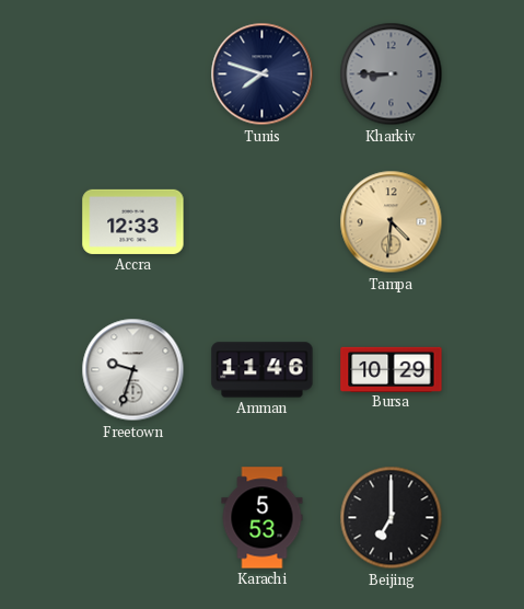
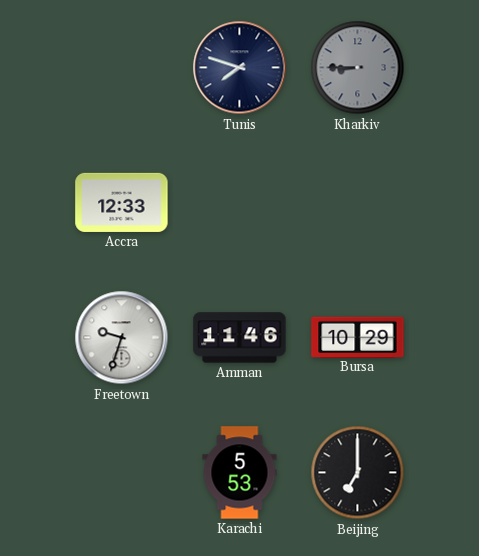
Tampa: 4:31 -> none (392, 222)
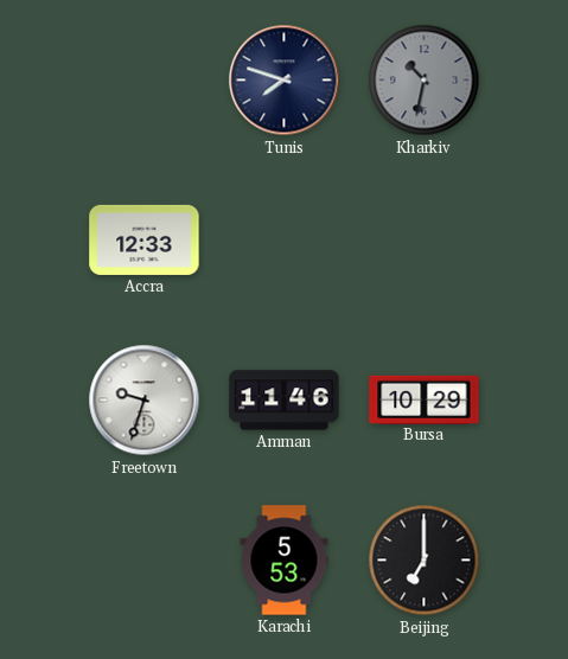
Kharkiv: 8:45 -> 10:32 (425, 81)
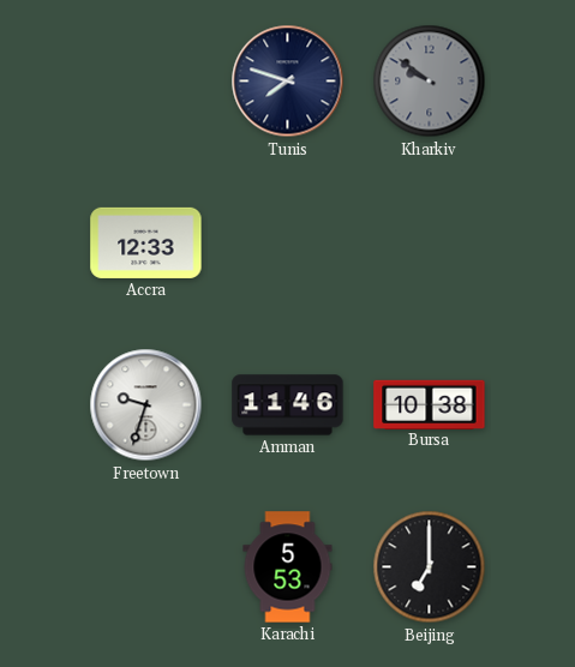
Kharkiv: 10:32 -> 9:51 (430, 82)
Bursa: 10:29 -> 10:38 (430, 404)
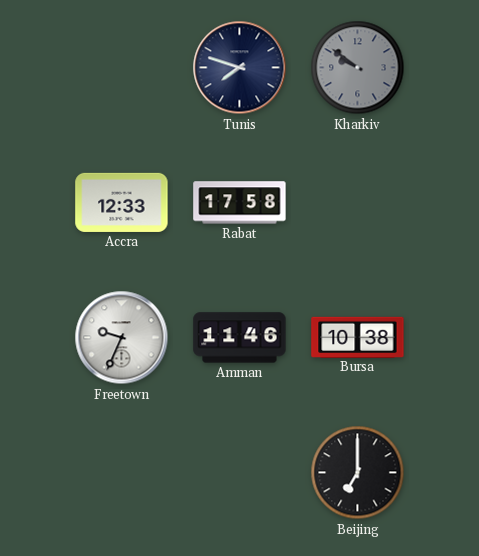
Rabat: none -> 17:58 (240, 203)
Freetown: 9:33 -> 9:34 (122, 338)
Karachi: 5:53 -> none (288, 567)
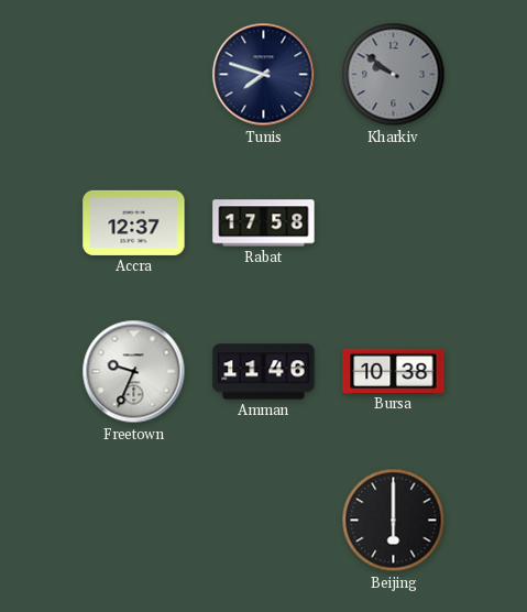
Accra: 12:33 -> 12:37 (134, 222)
Beijing: 7:00 -> 6:00 (394, 521)
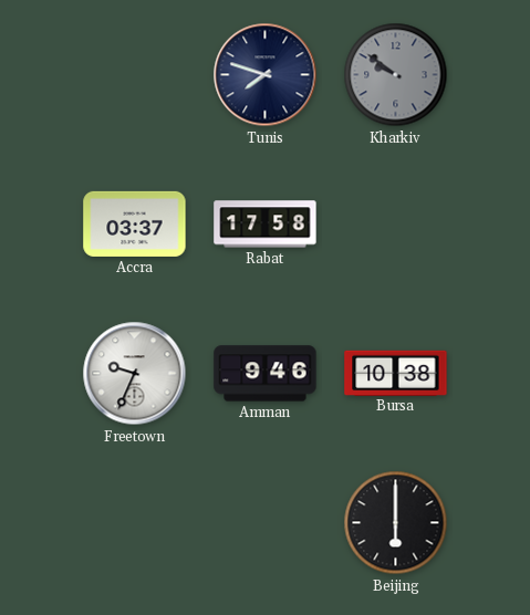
Accra: 12:37 -> 03:37 (135, 223)
Amman: 11:46 -> 9:46 (266, 374)
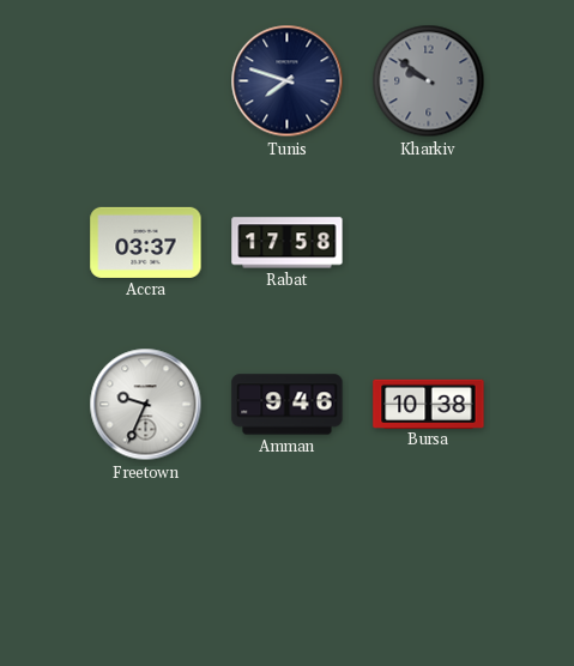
Beijing: 6:00 -> none (396, 523)
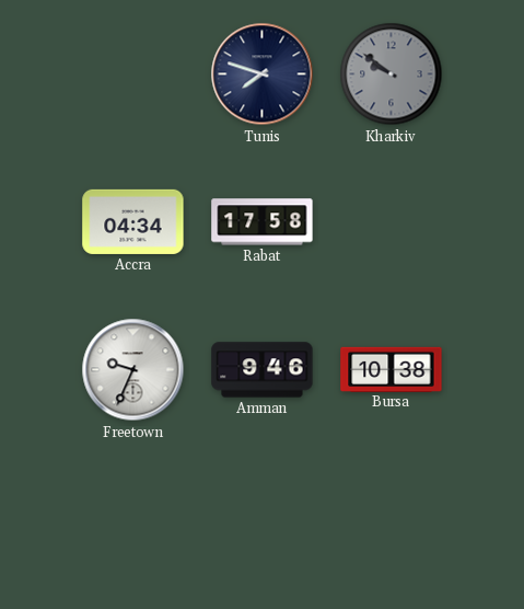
Accra: 03:37 -> 04:34 (133, 221)
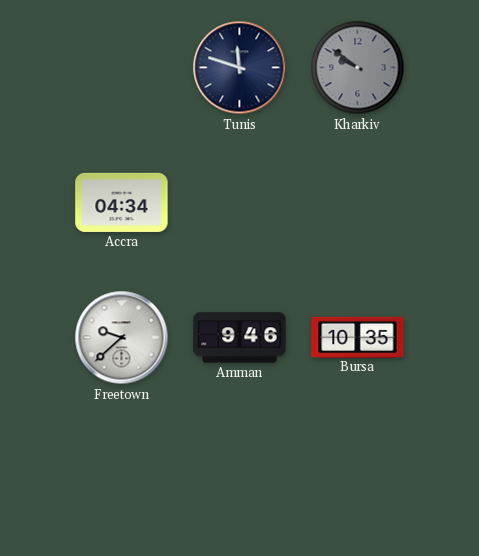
Tunis: 7:48 -> 11:48 (240, 68)
Rabat: 17:58 -> none (263, 222)
Freetown: 9:34 -> 9:38 (122, 338)
Bursa: 10:38 -> 10:35 (358, 337)
